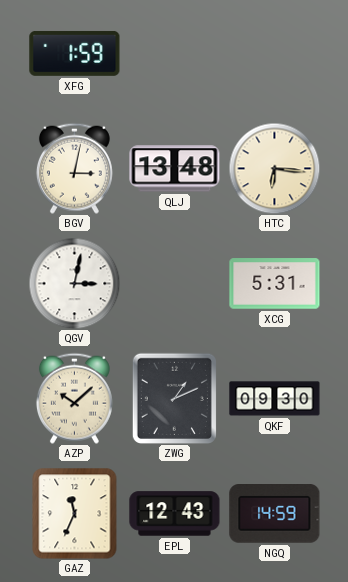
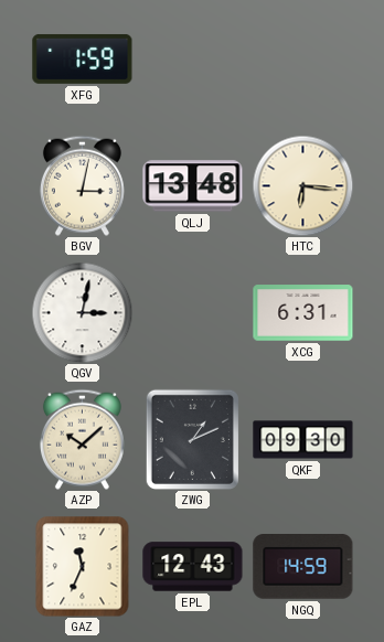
XCG: 5:31 -> 6:31 (303, 313)
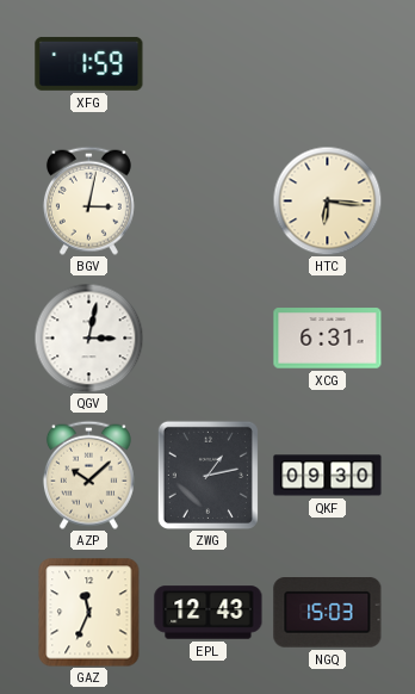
QLJ: 13:48 -> none (193, 186)
ZWG: 1:11 -> 1:13 (207, 475)
NGQ: 14:59 -> 15:03 (328, 613)
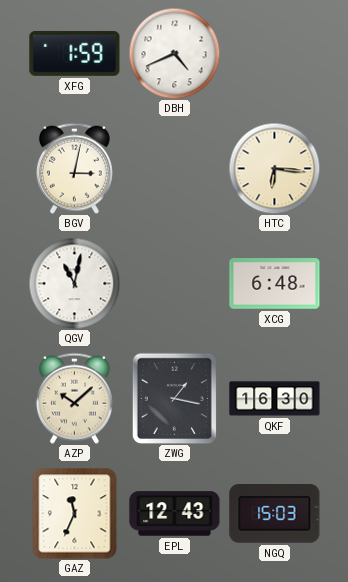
DBH: none -> 4:41 (174, 53)
QGV: 3:02 -> 11:02 (74, 283)
XCG: 6:31 -> 6:48 (275, 284)
ZWG: 1:13 -> 1:17 (174, 398)
QKF: 09:30 -> 16:30 (275, 399)
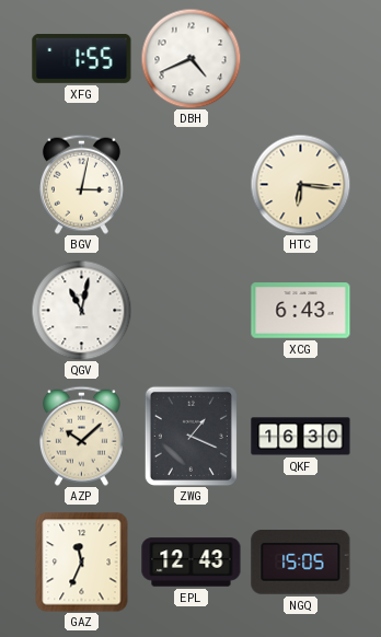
XFG: 1:59 -> 1:55 (82, 58)
XCG: 6:48 -> 6:43 (301, 311)
ZWG: 1:17 -> 1:19 (190, 436)
NGQ: 15:03 -> 15:05 (301, 563)
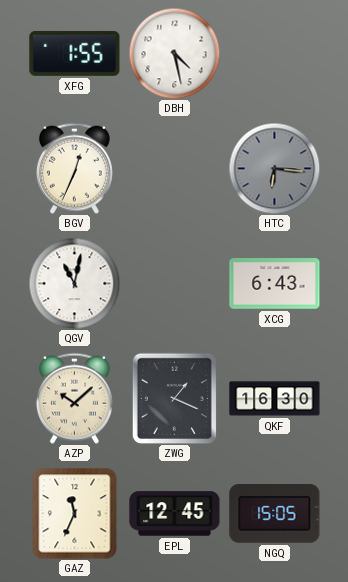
DBH: 4:41 -> 4:28 (174, 53)
BGV: 3:02 -> 12:34 (74, 168)
HTC dial: cream -> grey (274, 168)
EPL: 12:43 -> 12:45 (175, 514)
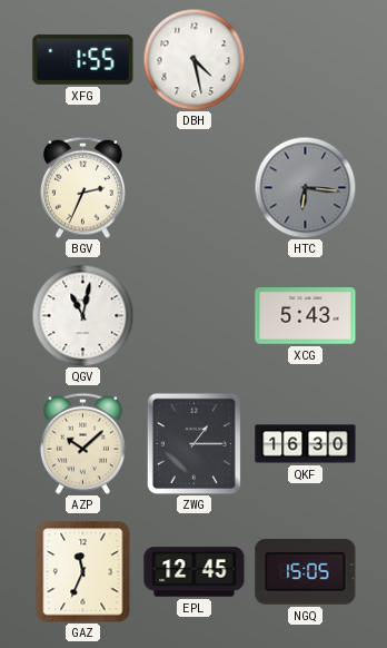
BGV: 12:34 -> 2:34 (82, 187)
XCG: 6:43 -> 5:43 (306, 316)
ZWG: 1:19 -> 1:15 (193, 443)
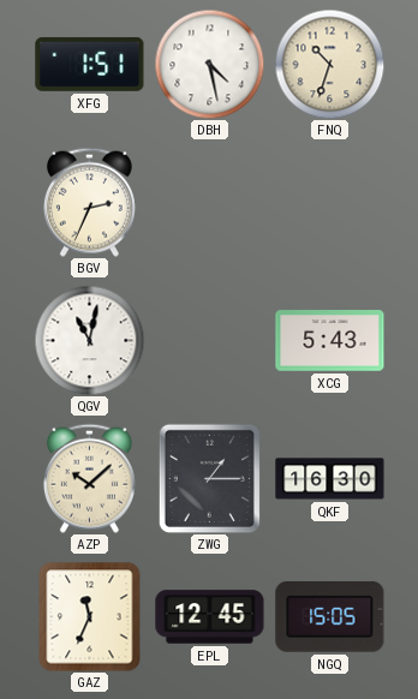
XFG: 1:55 -> 1:51 (90, 64)
FNQ: none -> 10:33 (329, 64)
HTC: 6:16 -> none (305, 187)
